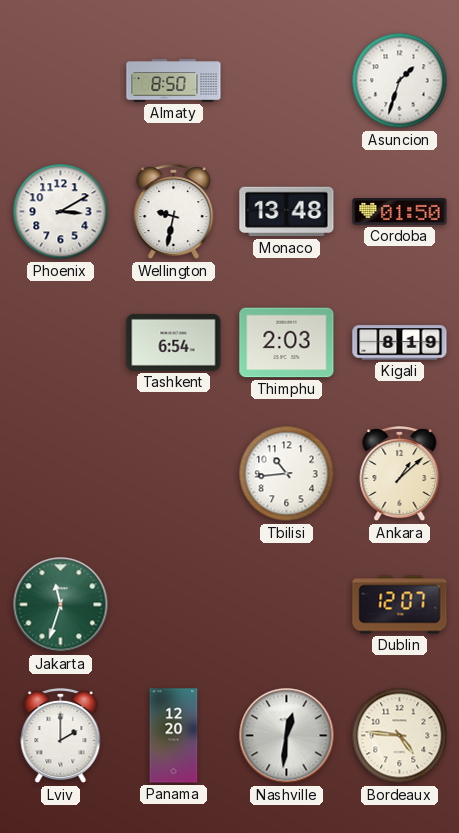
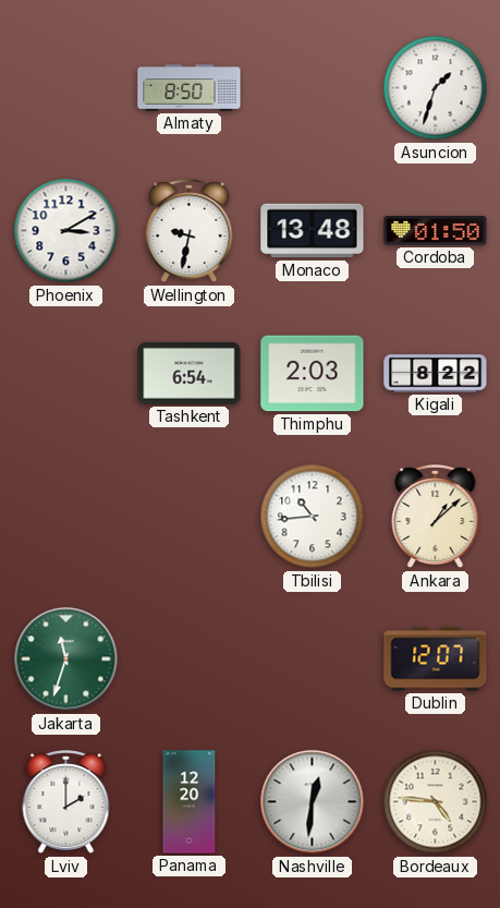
Kigali: 8:19 -> 8:22 (436, 374)
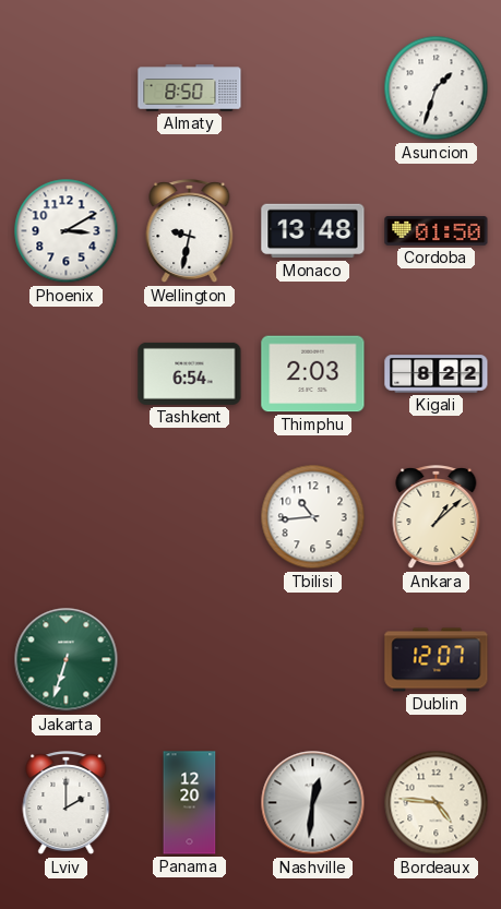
Jakarta: 11:33 -> 6:33 (67, 660)
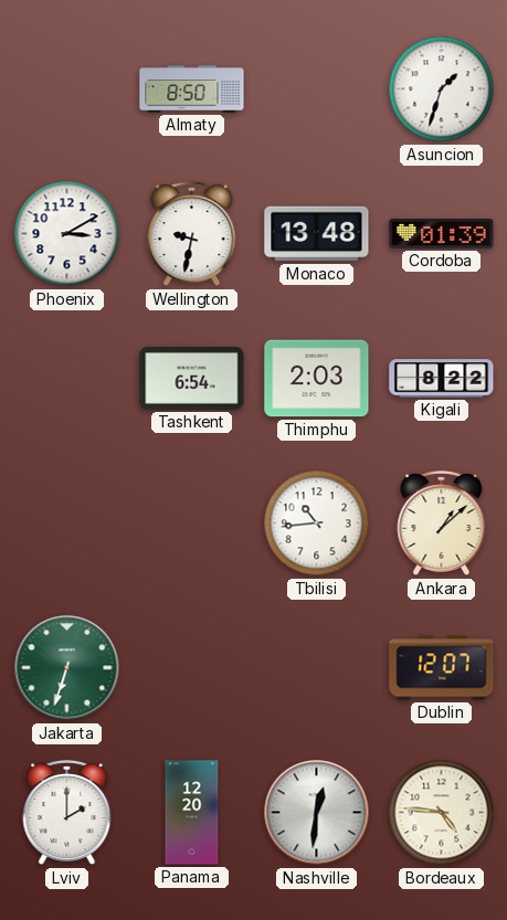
Cordoba: 01:50 -> 01:39 (442, 234)
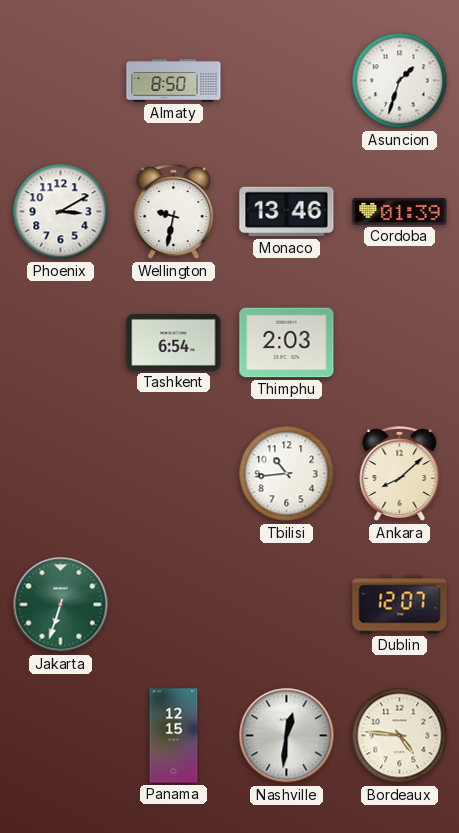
Monaco: 13:48 -> 13:46 (287, 212)
Kigali: 8:22 -> none (442, 379)
Ankara: 1:08 -> 8:08 (400, 474)
Lviv: 2:00 -> none (67, 813)
Panama: 12:20 -> 12:15 (174, 736)
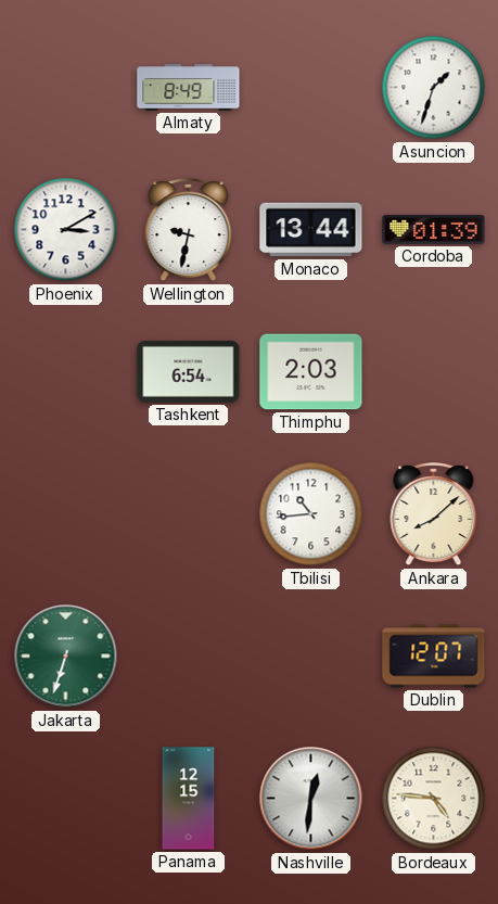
Almaty: 8:50 -> 8:49 (189, 88)
Monaco: 13:46 -> 13:44 (311, 230)
